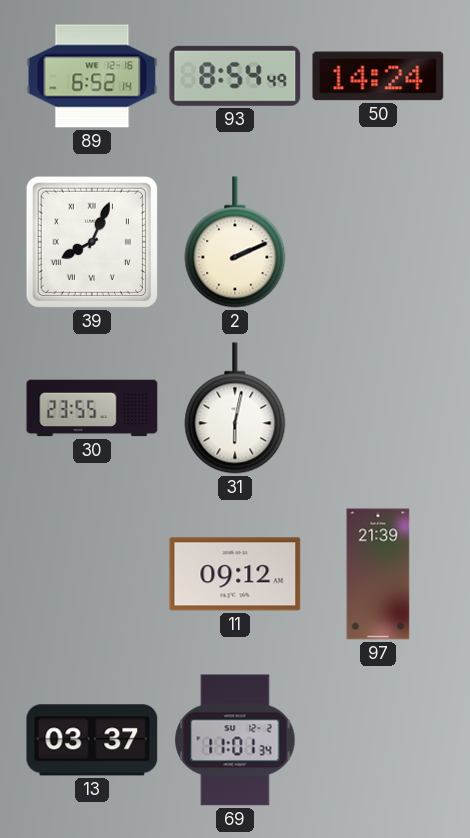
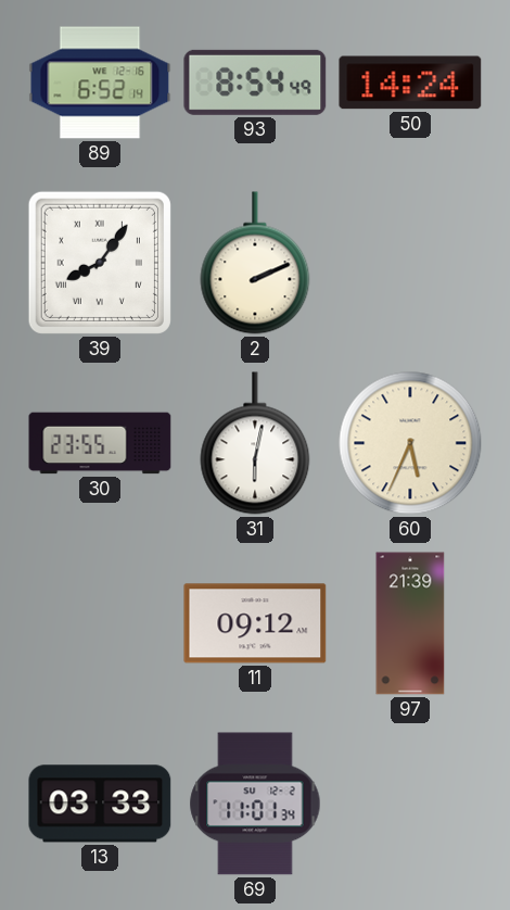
39: 8:04 -> 8:06 (100, 263)
60: none -> 5:34 (410, 443)
13: 03:37 -> 03:33 (100, 804)
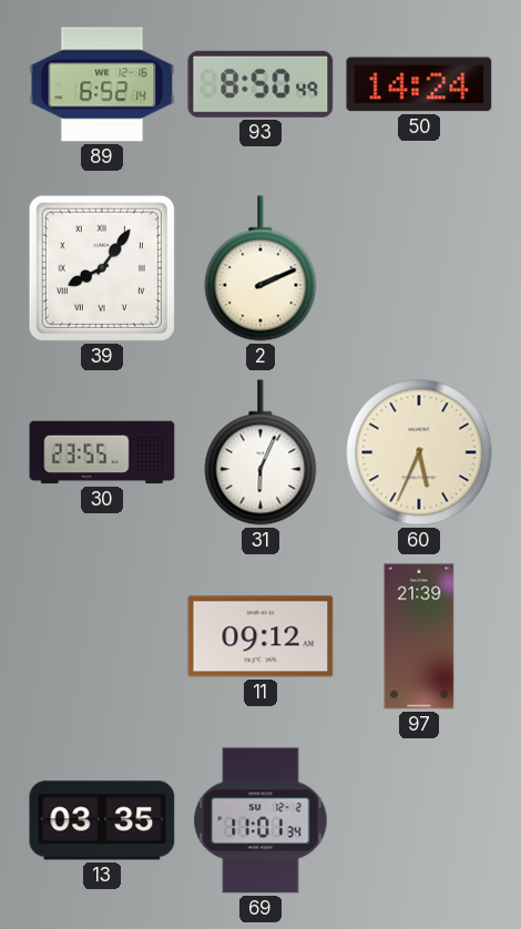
93: 8:54 -> 8:50 (260, 84)
31: 6:02 -> 6:04 (260, 452)
13: 03:33 -> 03:35 (102, 820)
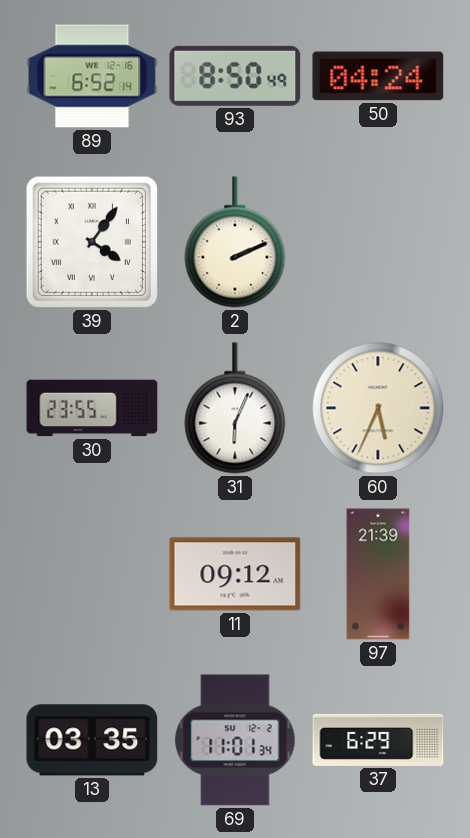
50: 14:24 -> 04:24 (378, 76)
39: 8:06 -> 4:06 (92, 242)
37: none -> 6:29 (378, 740)
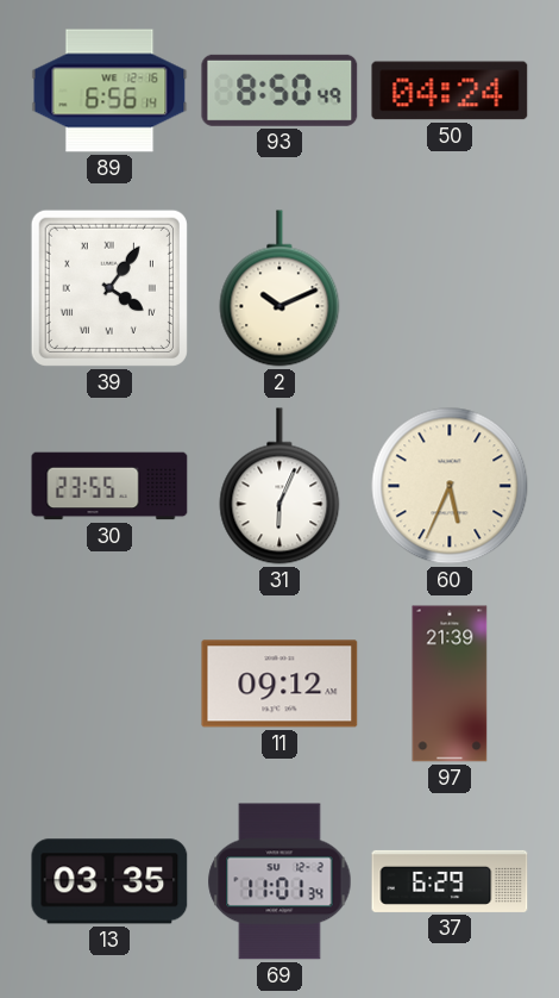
89: 6:52 -> 6:56 (109, 91)
2: 2:11 -> 10:11 (279, 288)
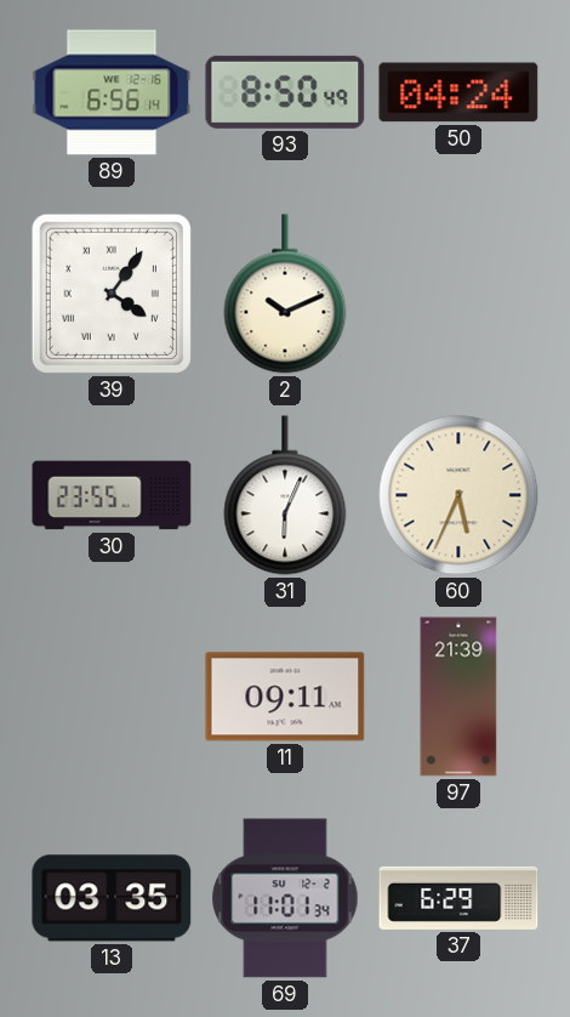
11: 09:12 -> 09:11 (285, 697)
